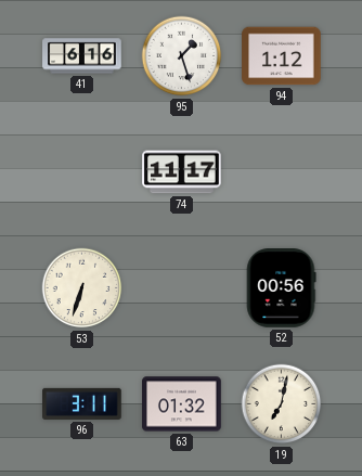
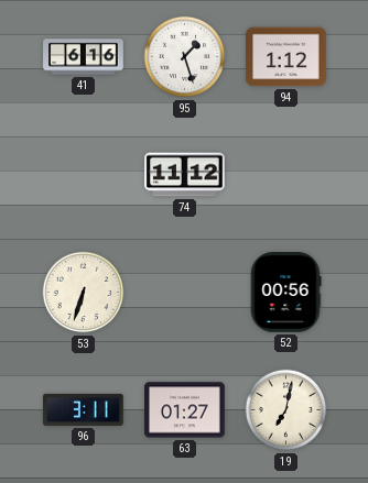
74: 11:17 -> 11:12 (185, 175)
63: 01:32 -> 01:27 (185, 410)
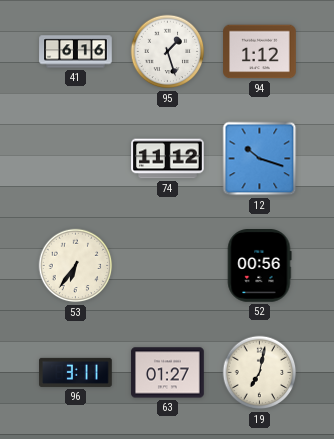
12: none -> 10:18 (260, 159)
53: 6:33 -> 6:36 (76, 266)
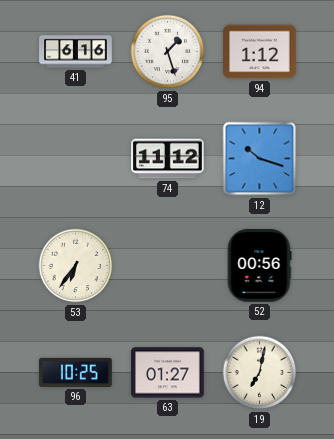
96: 3:11 -> 10:25 (76, 372)
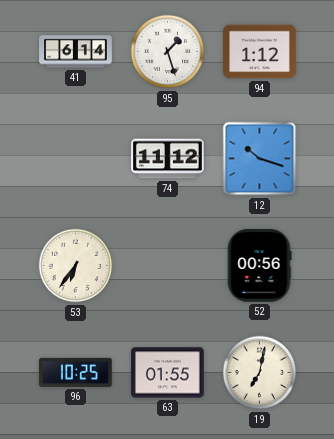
41: 6:16 -> 6:14 (76, 52)
63: 01:27 -> 01:55 (168, 373)
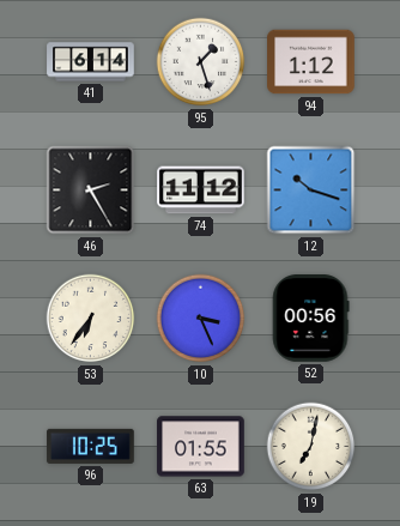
46: none -> 2:25 (91, 191)
10: none -> 3:26 (201, 319)
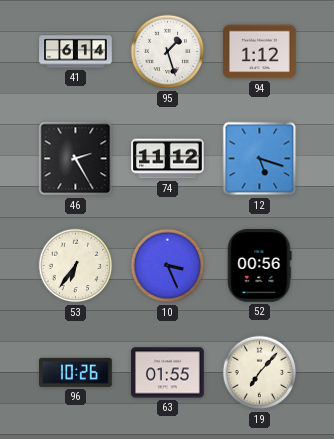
12: 10:18 -> 5:18 (260, 159)
96: 10:25 -> 10:26 (76, 372)
19: 7:02 -> 7:07 (260, 373)
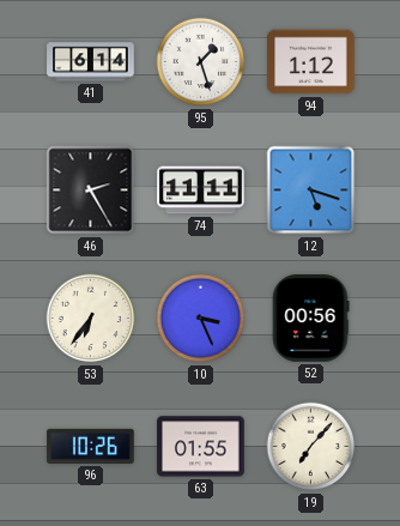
74: 11:12 -> 11:11 (201, 191)
